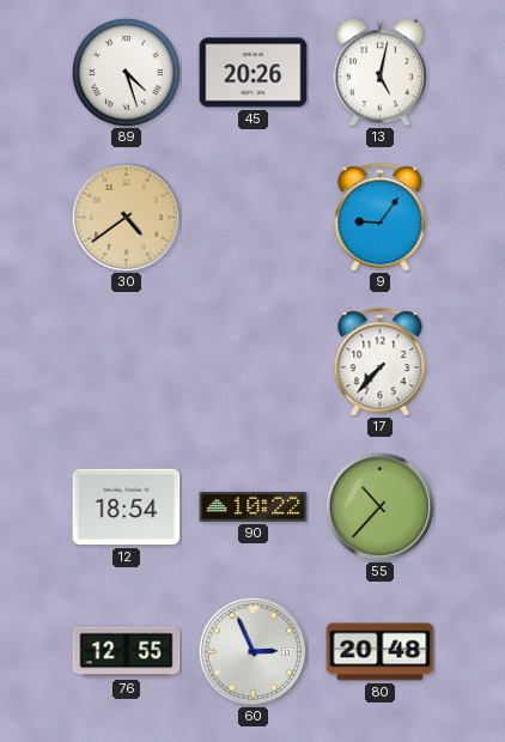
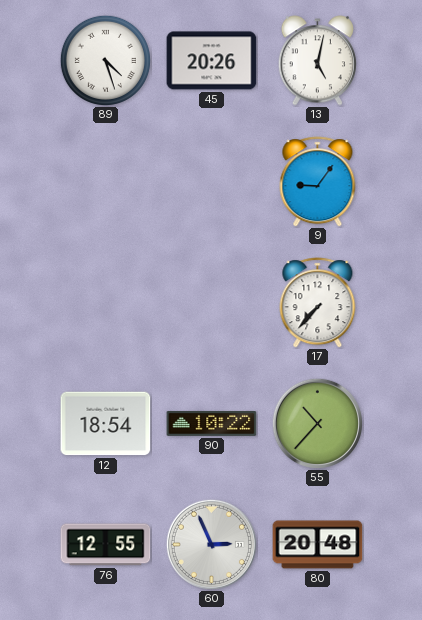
30: 4:39 -> none (126, 217)
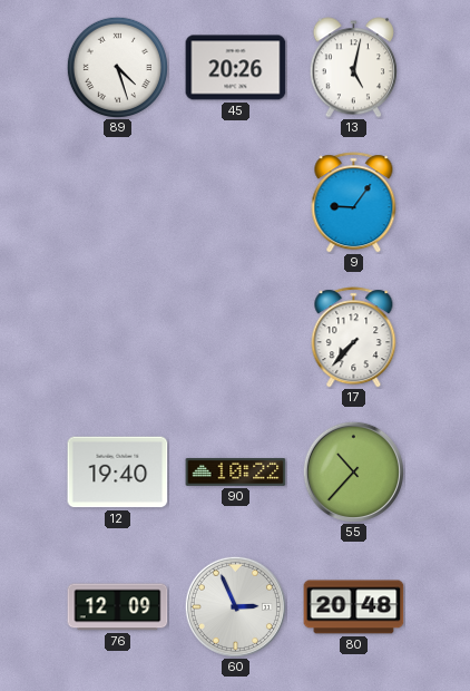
12: 18:54 -> 19:40 (118, 473)
76: 12:55 -> 12:09 (118, 607)
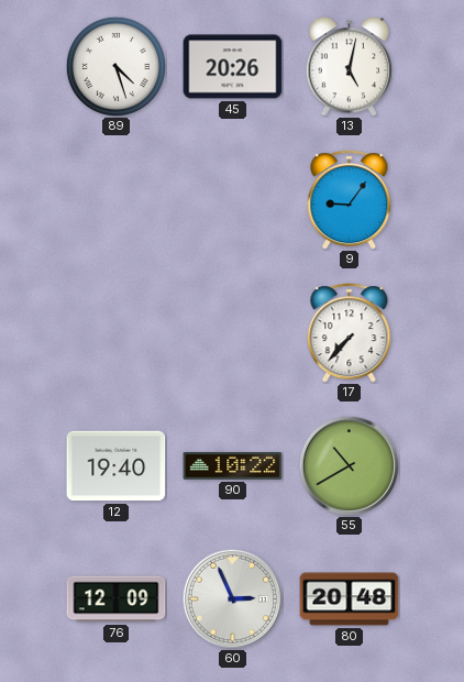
55: 10:37 -> 10:40 (349, 465)
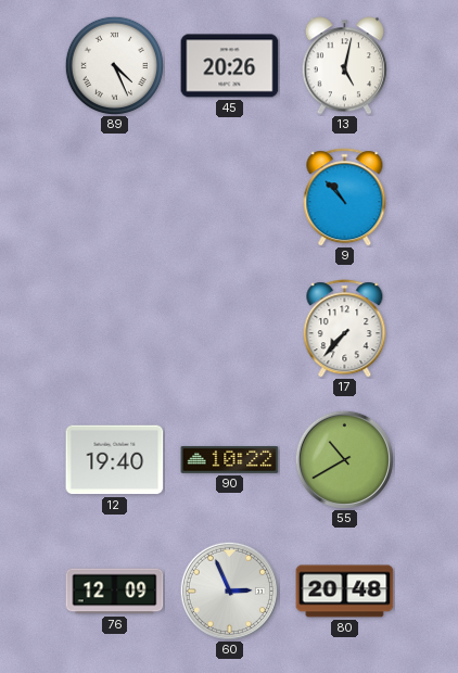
89: 4:27 -> 4:26 (114, 65)
9: 9:06 -> 10:53 (345, 198)
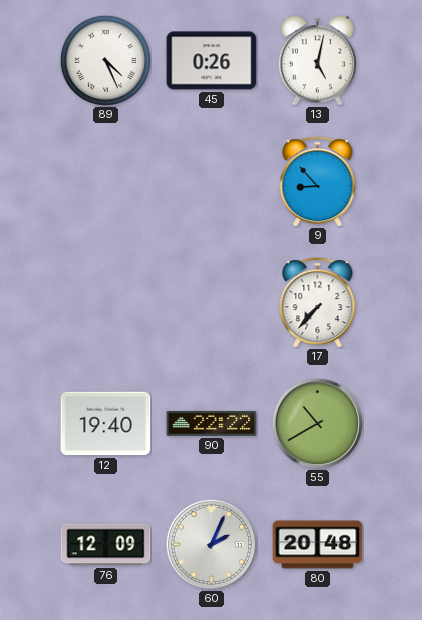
45: 20:26 -> 0:26 (212, 61)
9: 10:53 -> 8:53 (318, 182)
90: 10:22 -> 22:22 (212, 423)
60: 2:56 -> 2:04 (211, 544)
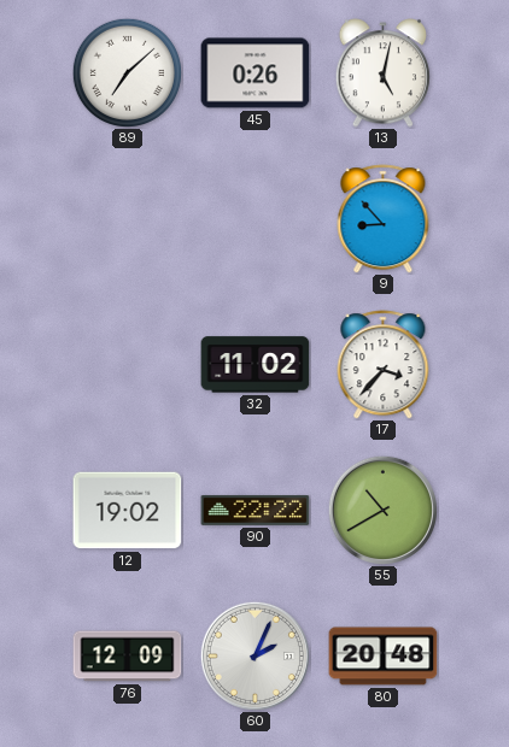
89: 4:26 -> 7:08 (127, 72)
32: none -> 11:02 (256, 365)
17: 7:37 -> 3:37 (384, 365)
12: 19:40 -> 19:02 (128, 511)
